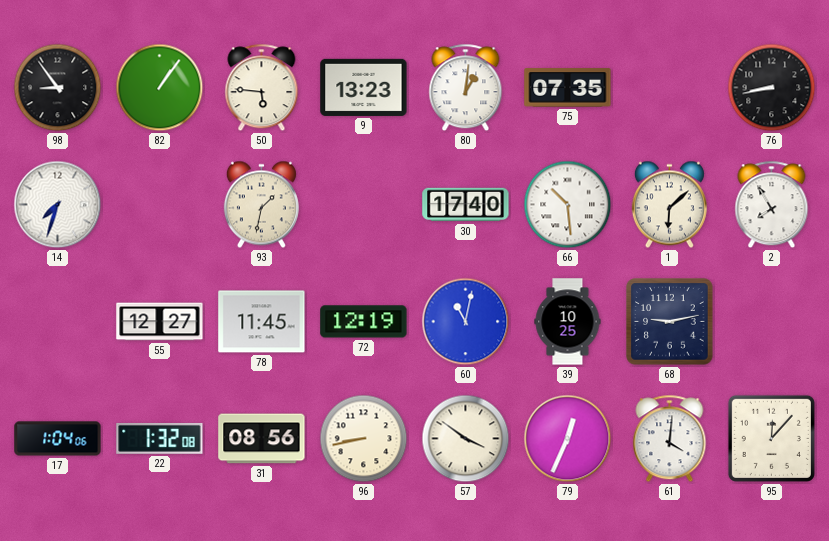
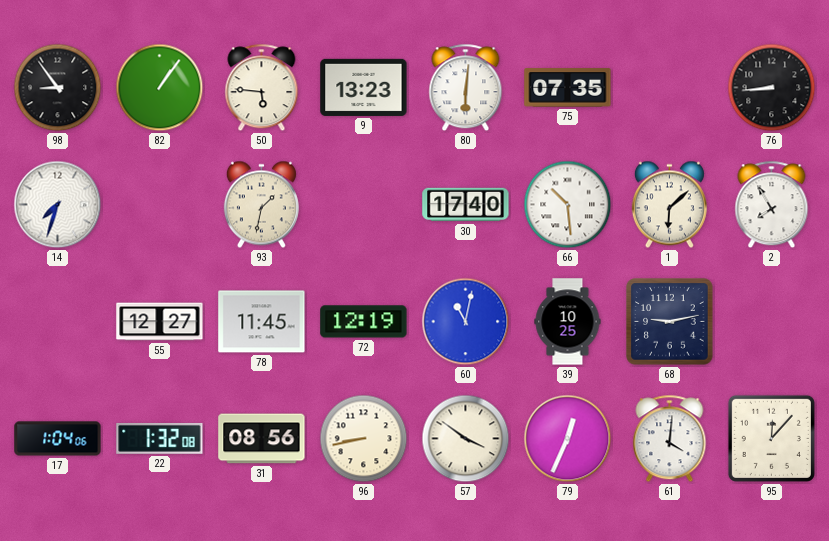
80: 1:01 -> 6:01 (466, 88)
76: 8:43 -> 8:44 (772, 88)
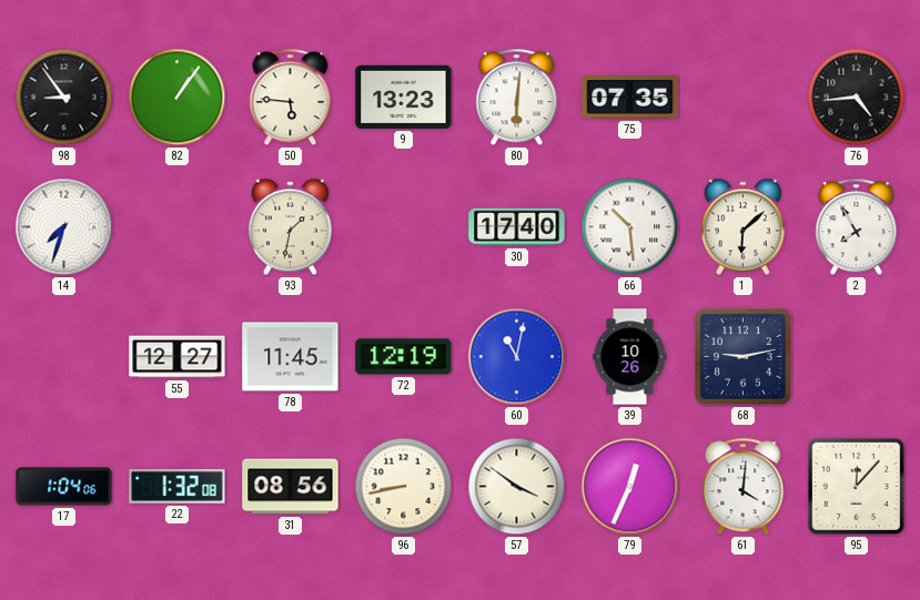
76: 8:44 -> 4:44 (857, 98)
39: 10:25 -> 10:26 (630, 357)
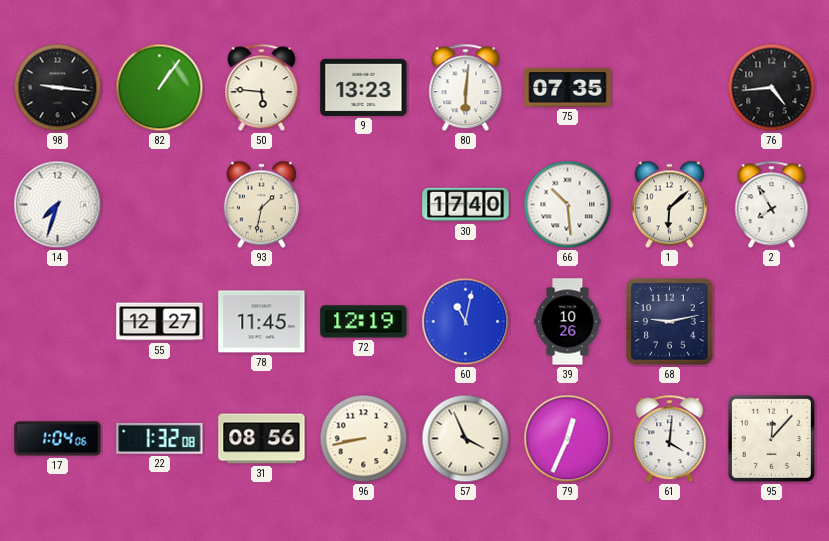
98: 8:54 -> 9:16 (58, 88)
57: 3:51 -> 3:56 (466, 439)
